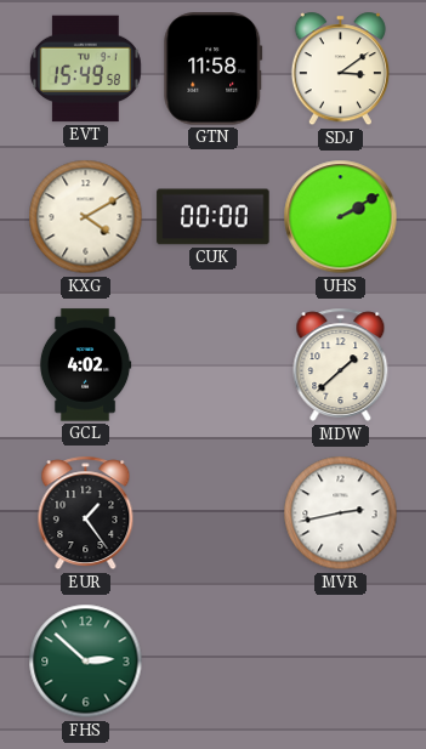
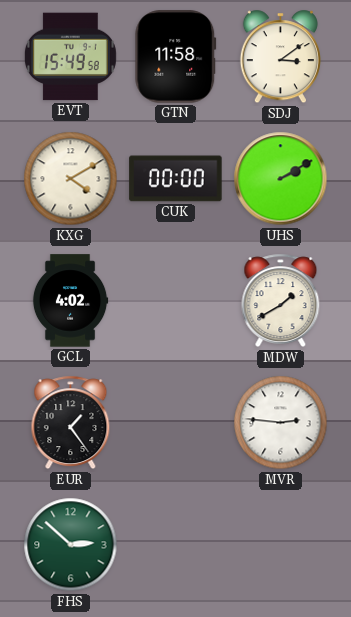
MDW: 1:38 -> 1:40 (281, 301)
MVR: 2:43 -> 2:46 (281, 423)
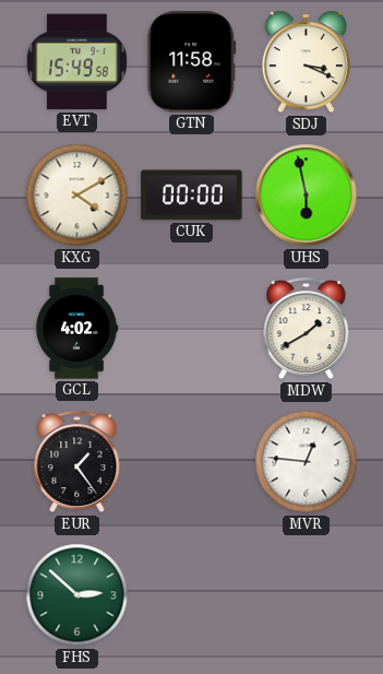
SDJ: 3:09 -> 3:19 (306, 62)
UHS: 2:10 -> 5:58 (307, 196)
MVR: 2:46 -> 12:46 (307, 462)
